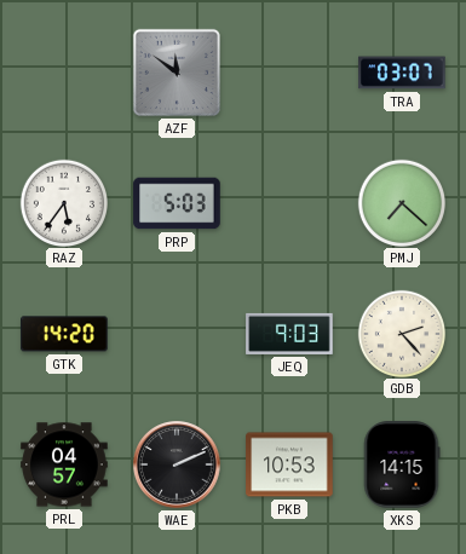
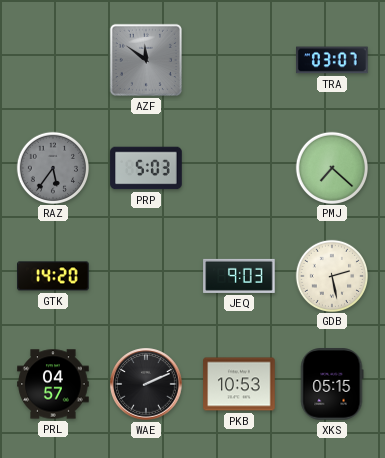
RAZ dial: white -> grey (52, 167)
GDB: 2:23 -> 2:28 (331, 275)
XKS: 14:15 -> 05:15 (332, 384)
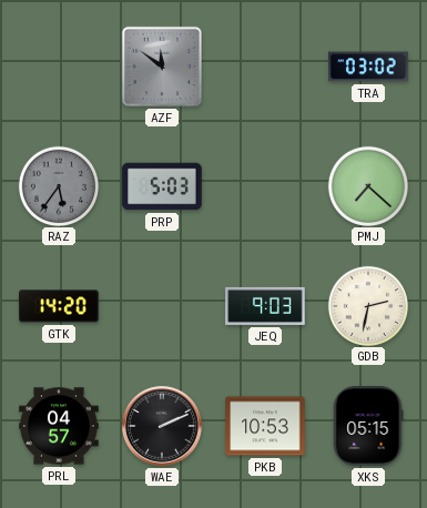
TRA: 03:07 -> 03:02 (368, 67)
GDB: 2:28 -> 2:32 (367, 305)
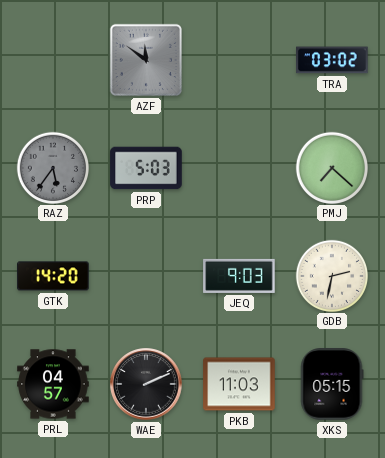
PKB: 10:53 -> 11:03 (239, 384)
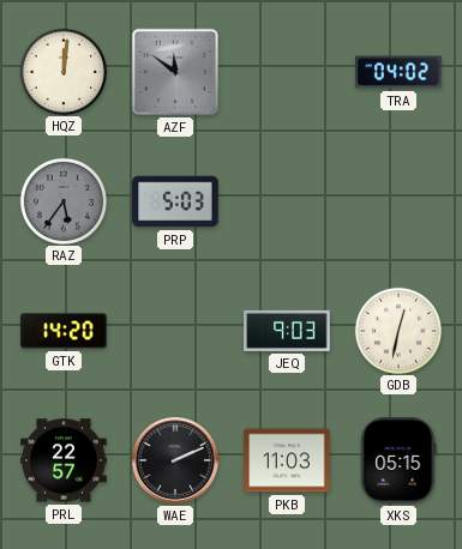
HQZ: none -> 12:01 (62, 71)
TRA: 03:02 -> 04:02 (398, 72)
PMJ: 7:22 -> none (331, 167)
GDB: 2:32 -> 12:32 (397, 330)
PRL: 04:57 -> 22:57 (64, 460)
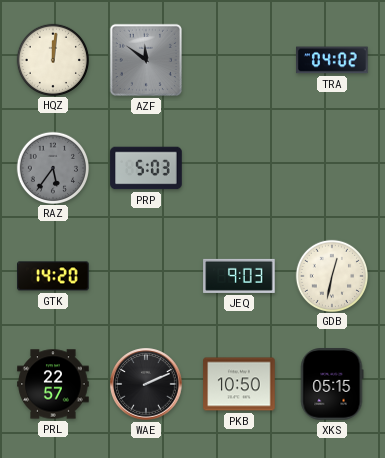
PKB: 11:03 -> 10:50 (239, 384)
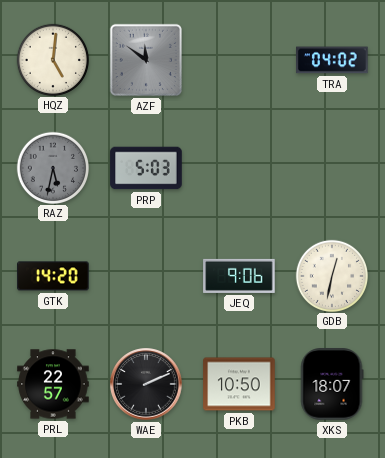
HQZ: 12:01 -> 5:01 (52, 59)
RAZ: 5:36 -> 5:32 (52, 167)
JEQ: 9:03 -> 9:06 (239, 276)
XKS: 05:15 -> 18:07 (332, 384)
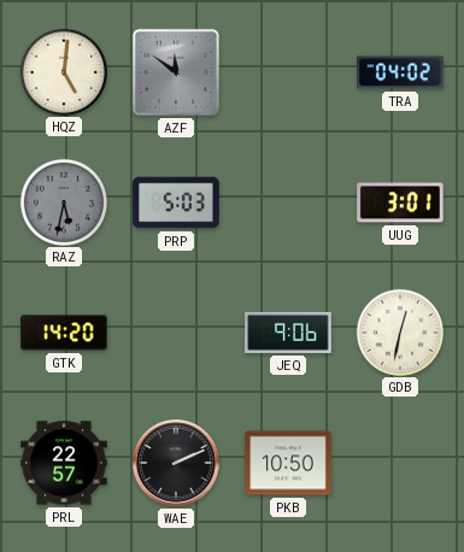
UUG: none -> 3:01 (400, 202)
XKS: 18:07 -> none (332, 384)
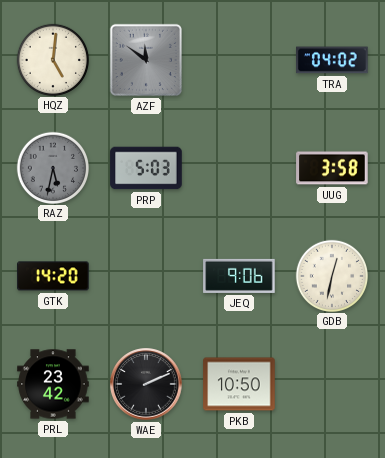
UUG: 3:01 -> 3:58 (332, 168)
PRL: 22:57 -> 23:42 (53, 384)
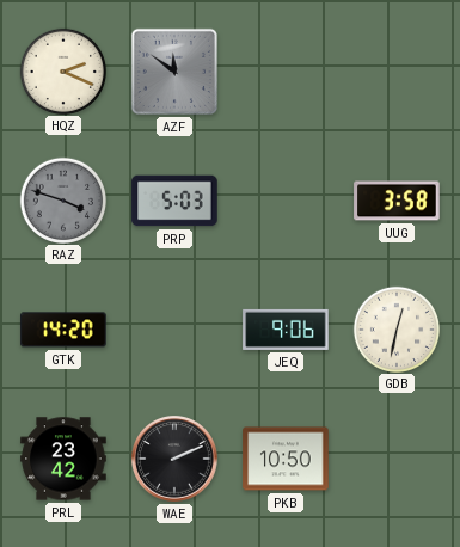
HQZ: 5:01 -> 2:19 (62, 70)
TRA: 04:02 -> none (332, 60)
RAZ: 5:32 -> 3:48 (62, 199)
